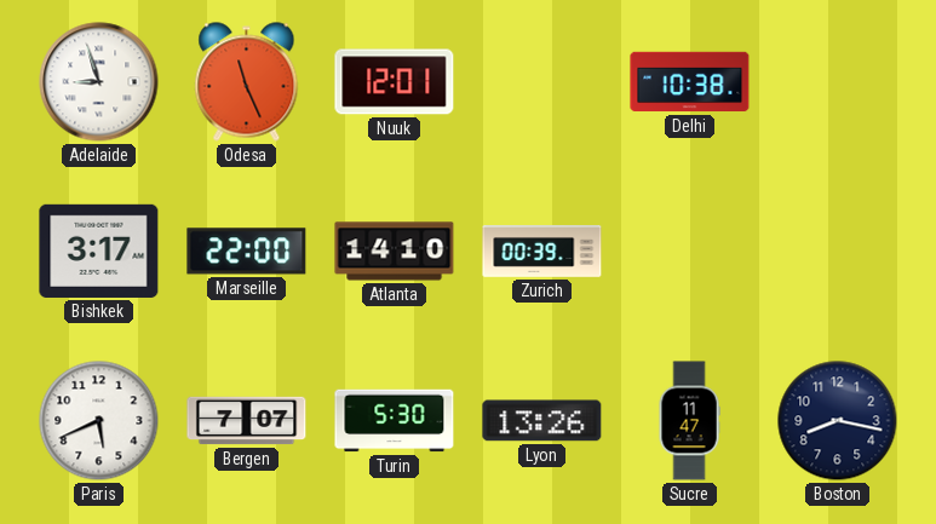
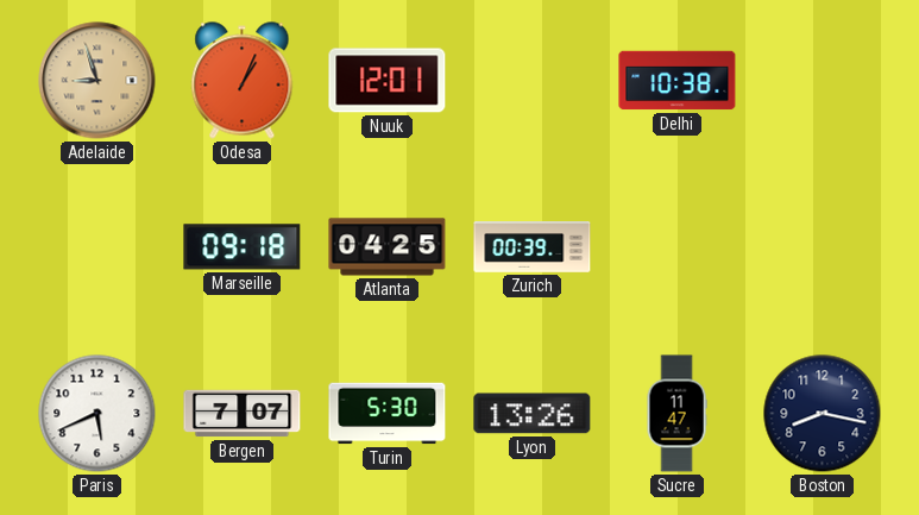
Adelaide dial: white -> champagne (97, 81)
Odesa: 11:26 -> 1:04 (243, 81)
Bishkek: 3:17 -> none (99, 251)
Marseille: 22:00 -> 09:18 (243, 247)
Atlanta: 14:10 -> 04:25 (388, 247)
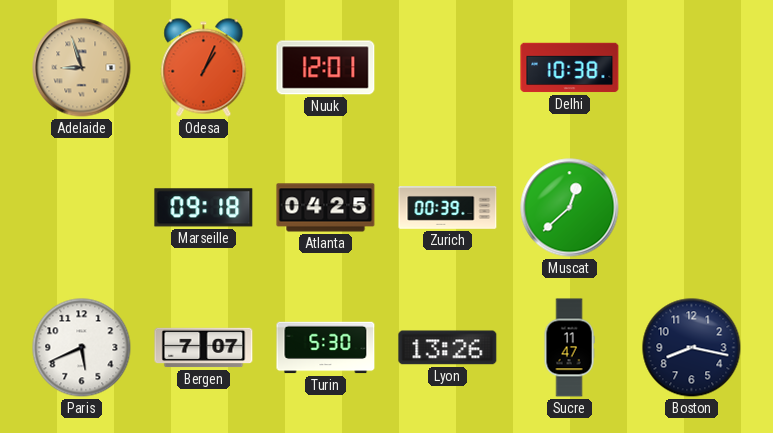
Muscat: none -> 12:38 (570, 208)
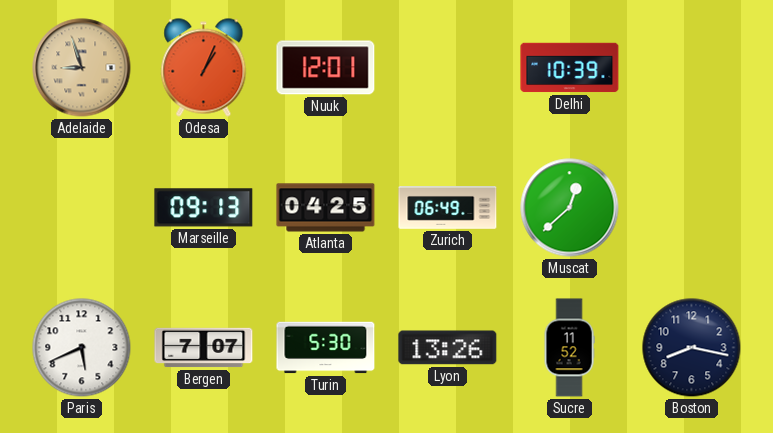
Delhi: 10:38 -> 10:39 (570, 68)
Marseille: 09:18 -> 09:13 (204, 208)
Zurich: 00:39 -> 06:49 (448, 208)
Sucre: 11:47 -> 11:52 (569, 348)
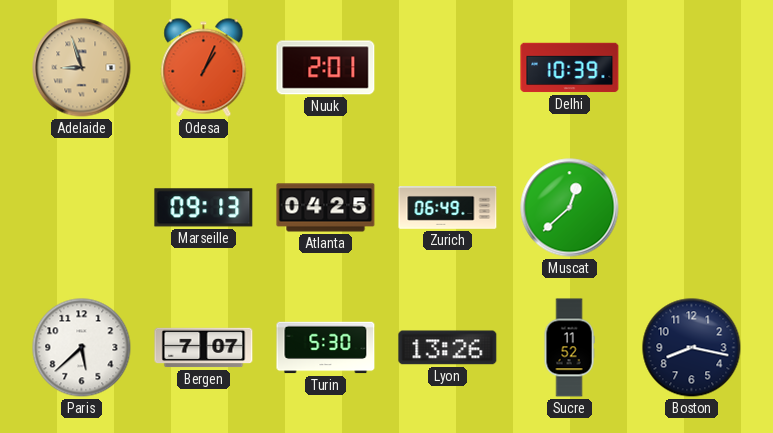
Nuuk: 12:01 -> 2:01 (326, 68)
Paris: 5:41 -> 5:38 (82, 348)
